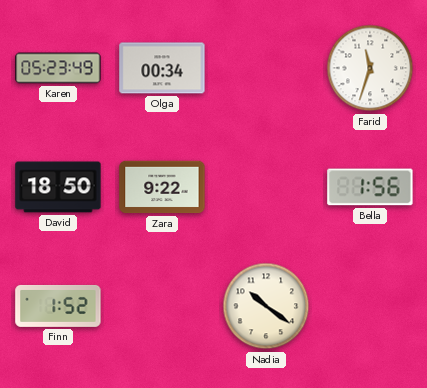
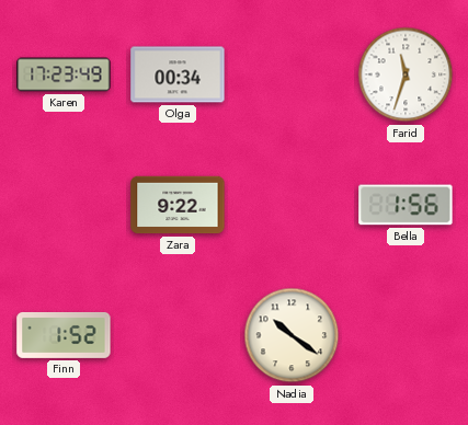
Karen: 05:23 -> 17:23 (64, 74)
David: 18:50 -> none (58, 187)
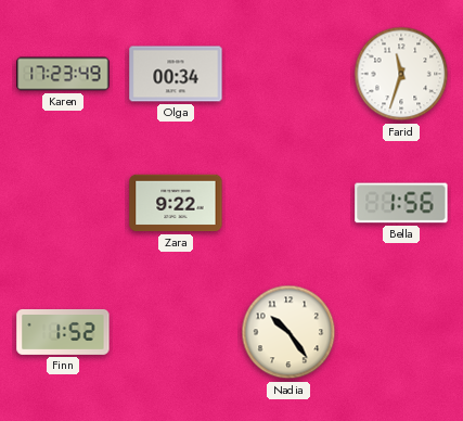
Nadia: 10:21 -> 10:24 (288, 332)
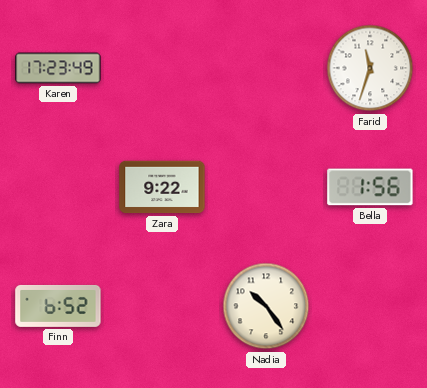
Olga: 00:34 -> none (176, 74)
Finn: 1:52 -> 6:52 (58, 306)
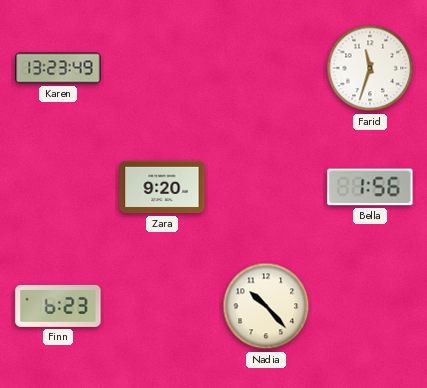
Karen: 17:23 -> 13:23 (58, 68)
Zara: 9:22 -> 9:20 (162, 187)
Finn: 6:52 -> 6:23 (58, 306)
Nadia: 10:24 -> 10:23 (266, 306)
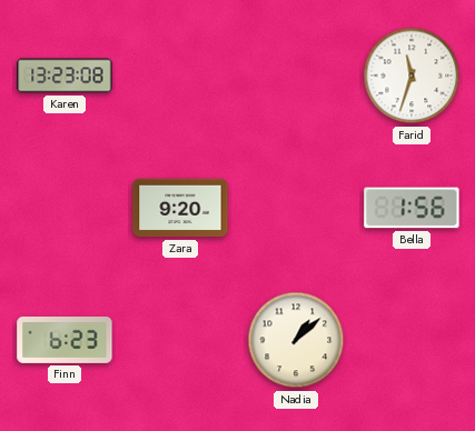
Karen: 13:23:49 -> 13:23:08 (65, 76)
Nadia: 10:23 -> 1:08 (296, 340)
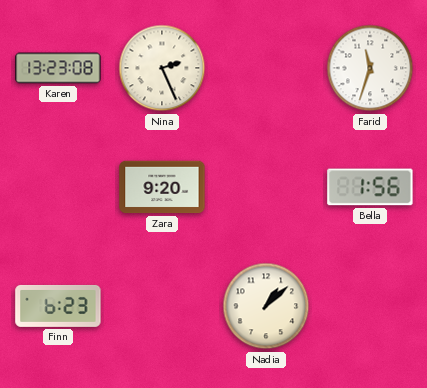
Nina: none -> 2:26 (162, 68)
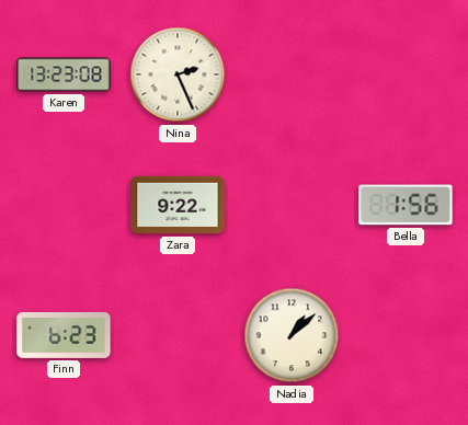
Farid: 11:33 -> none (370, 68)
Zara: 9:20 -> 9:22 (178, 205)
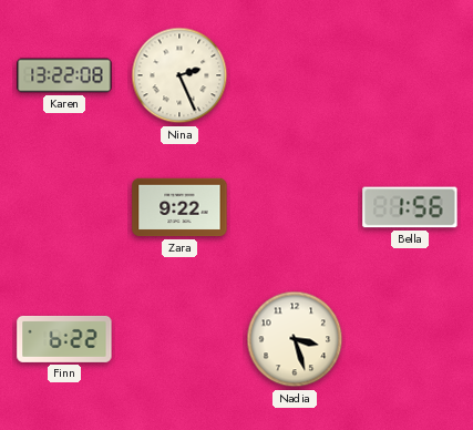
Karen: 13:23 -> 13:22 (64, 75)
Finn: 6:23 -> 6:22 (64, 339)
Nadia: 1:08 -> 3:27 (295, 339)
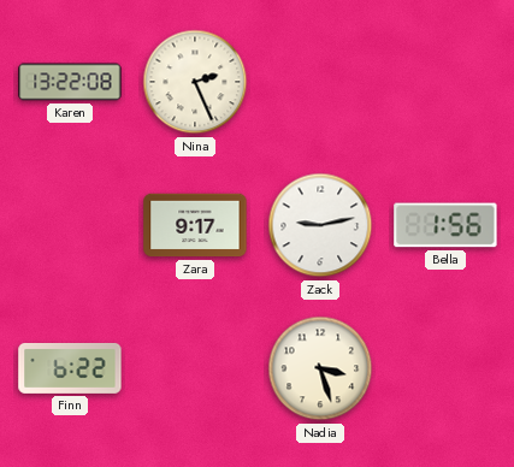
Zara: 9:22 -> 9:17 (195, 225)
Zack: none -> 9:13 (320, 225)
